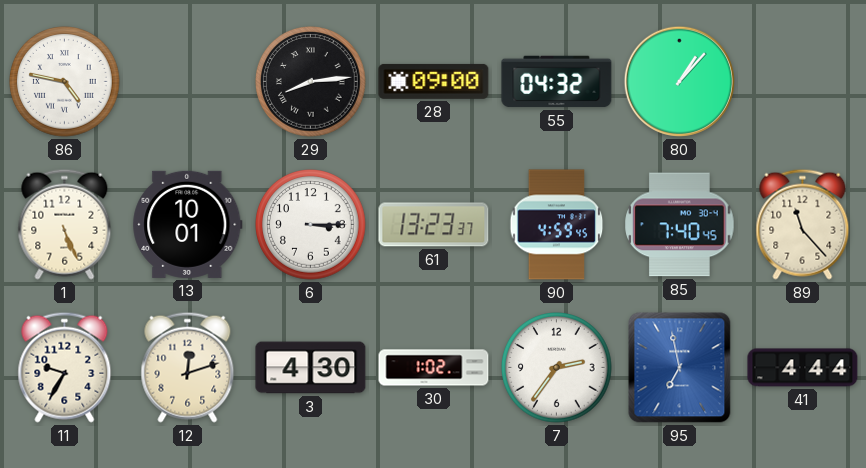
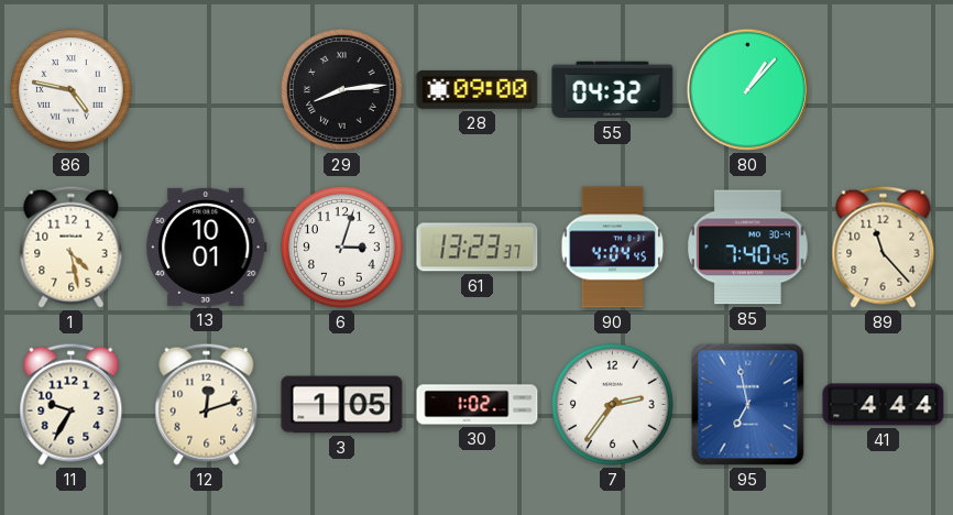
1: 5:26 -> 4:28 (72, 246)
6: 3:15 -> 3:03 (342, 248)
90: 4:59 -> 4:04 (613, 248)
3: 4:30 -> 1:05 (342, 405)
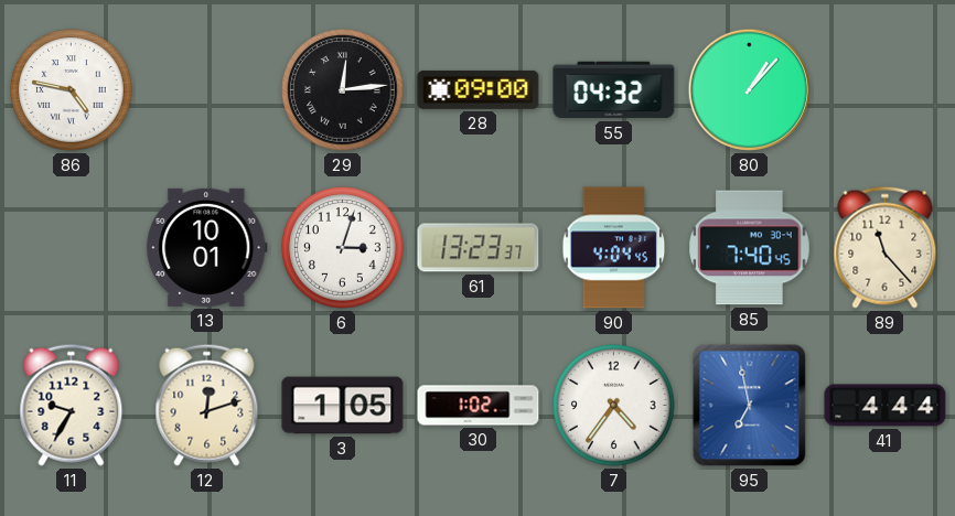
29: 8:14 -> 12:14 (343, 90)
1: 4:28 -> none (72, 246)
7: 2:36 -> 4:36 (614, 406)
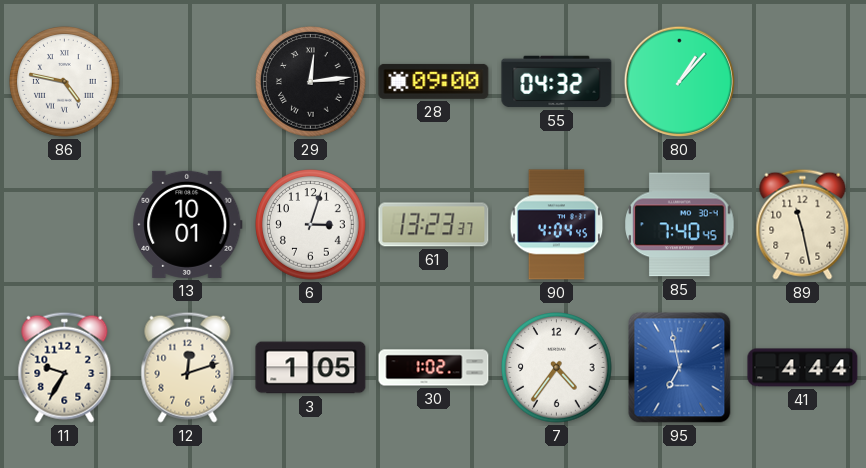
89: 11:23 -> 11:28 (803, 224)
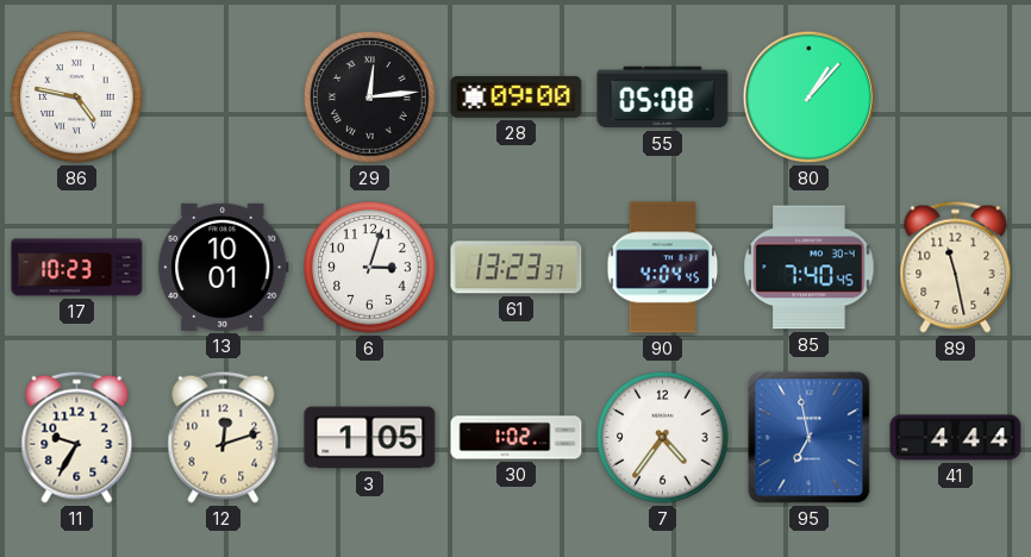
55: 04:32 -> 05:08 (663, 98)
17: none -> 10:23 (77, 268)
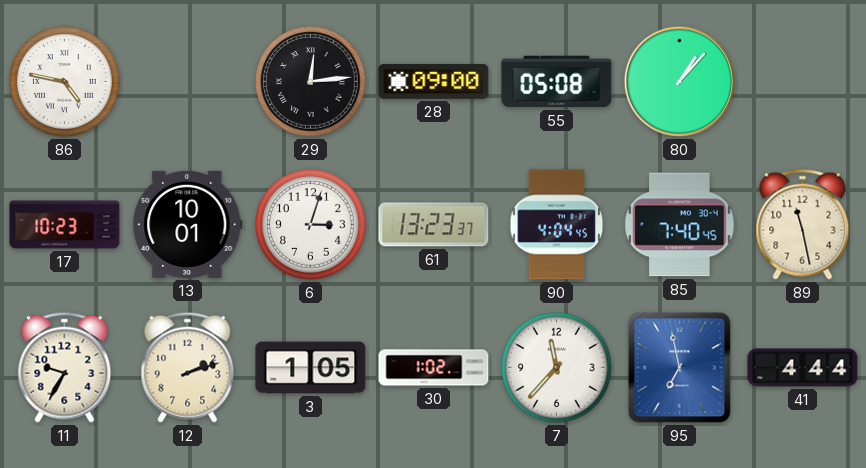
12: 12:12 -> 2:12 (188, 367)
7: 4:36 -> 11:37 (557, 368)
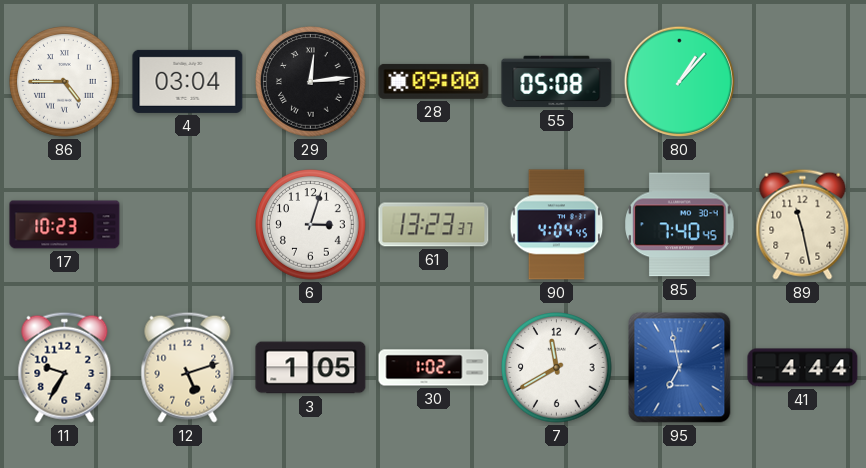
86: 4:47 -> 4:45 (65, 82)
4: none -> 03:04 (188, 81)
13: 10:01 -> none (188, 224)
12: 2:12 -> 5:12 (188, 367)
7: 11:37 -> 11:40 (557, 368)
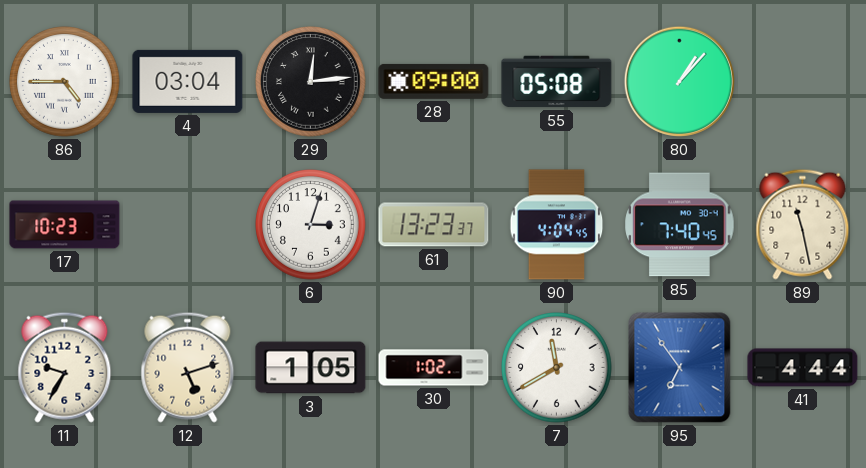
95: 6:58 -> 6:54 (680, 368)
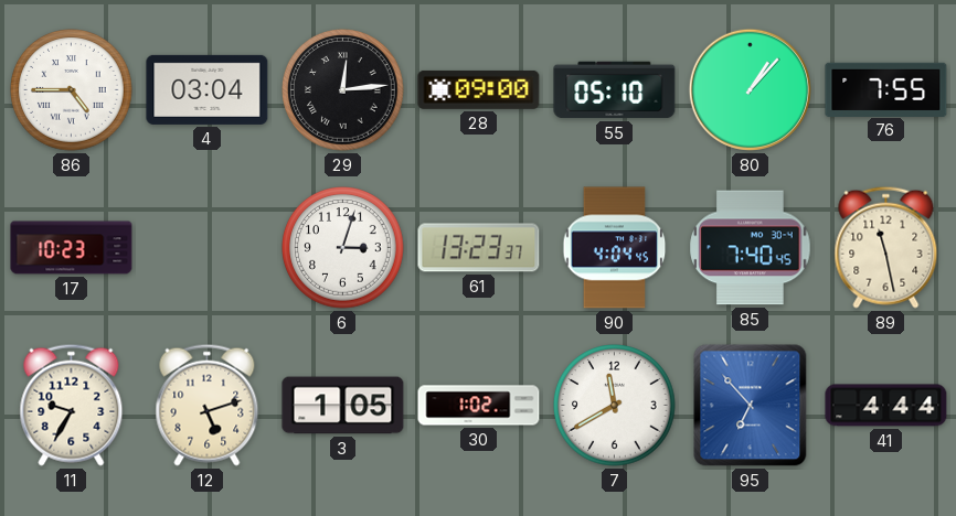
55: 05:08 -> 05:10 (615, 90)
76: none -> 7:55 (886, 89)
95: 6:54 -> 6:53 (751, 406)
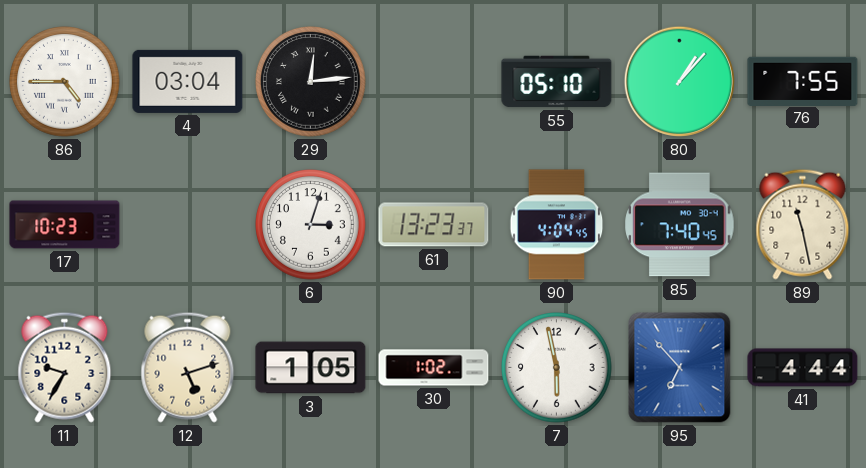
28: 09:00 -> none (479, 89)
7: 11:40 -> 5:58 (557, 368)
